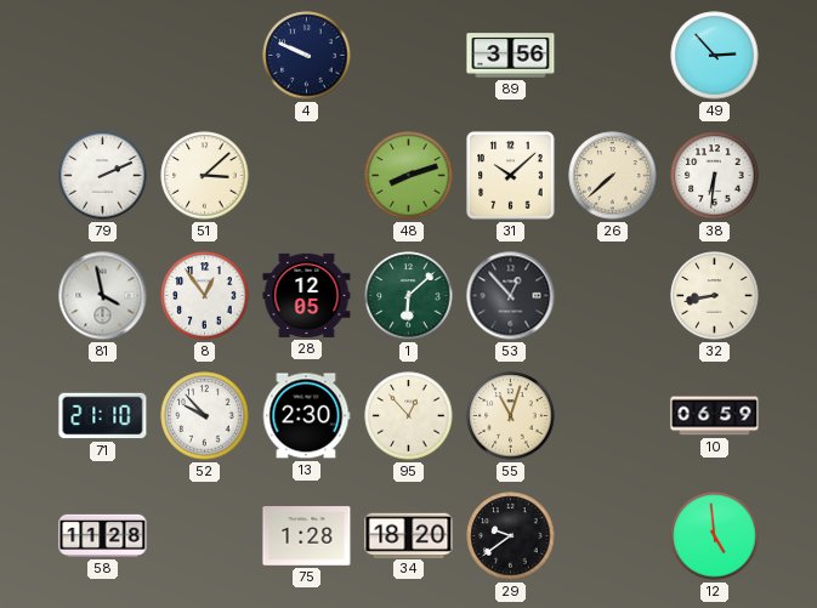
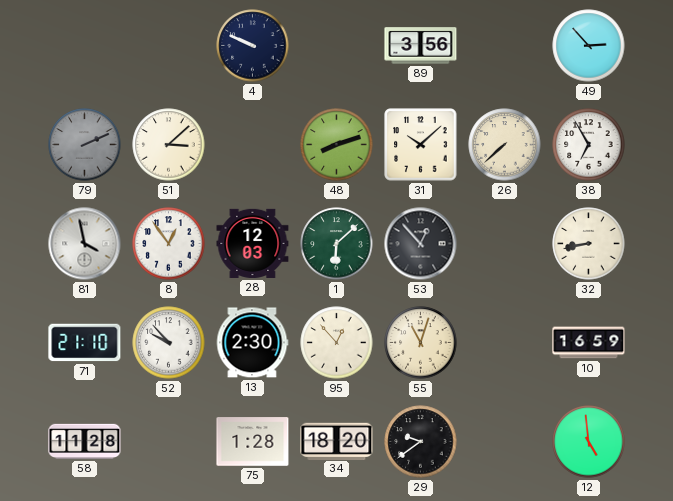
79 dial: white -> grey (85, 145)
38: 6:31 -> 6:55 (589, 145)
28: 12:05 -> 12:03 (253, 243)
10: 06:59 -> 16:59 (589, 343)
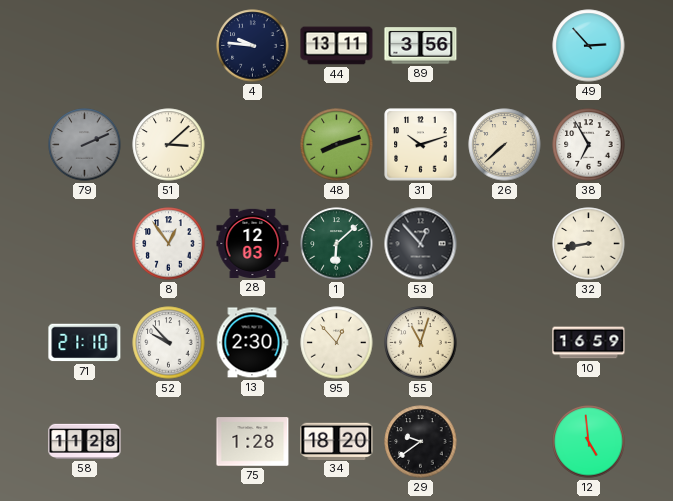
4: 9:49 -> 9:46 (253, 46)
44: none -> 13:11 (337, 46)
31: 10:08 -> 10:12 (421, 145)
81: 3:58 -> none (85, 244)
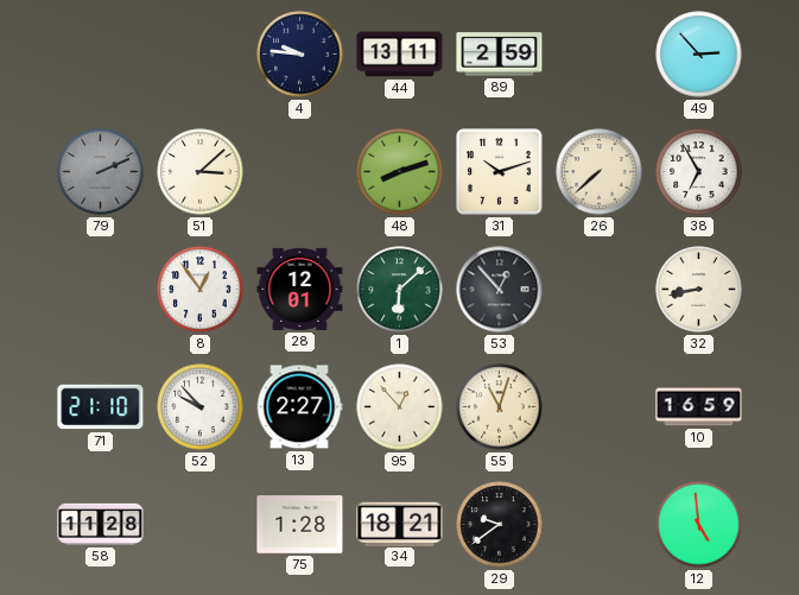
89: 3:56 -> 2:59 (500, 55)
28: 12:03 -> 12:01 (300, 289)
13: 2:30 -> 2:27 (299, 407)
34: 18:20 -> 18:21 (400, 524)
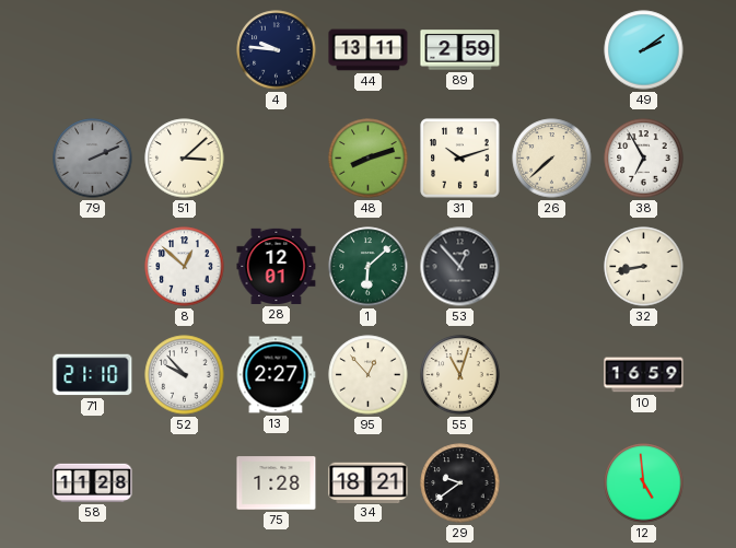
49: 2:53 -> 2:09 (644, 50)
8: 12:54 -> 12:52 (185, 267)
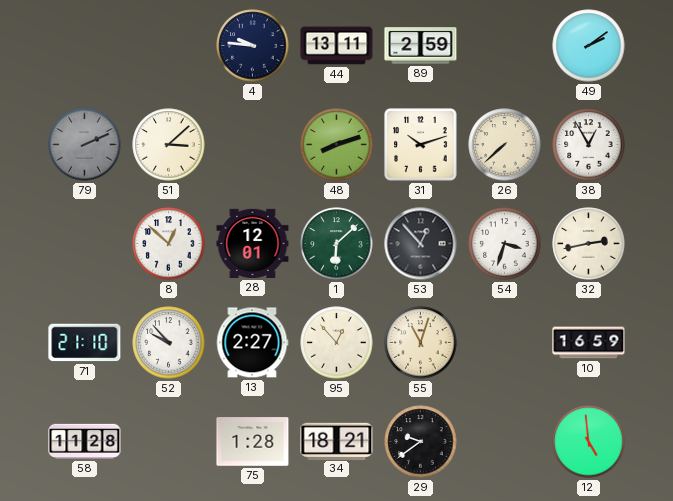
38: 6:55 -> 12:55 (589, 145)
54: none -> 3:33 (505, 244)
32: 8:43 -> 2:43 (589, 244)
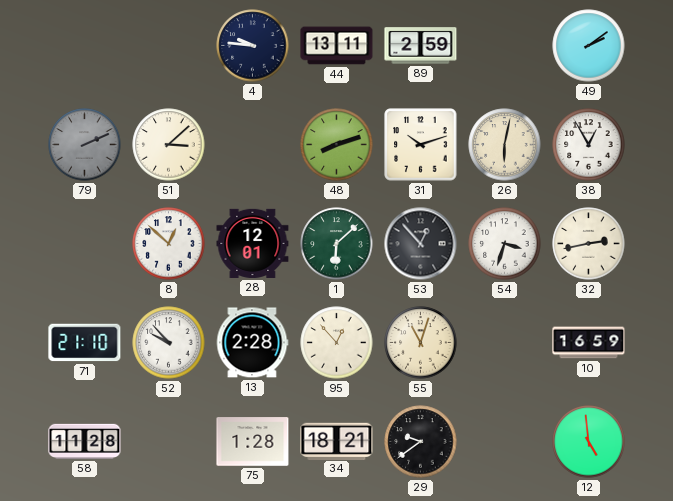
26: 7:38 -> 6:02 (505, 145)
13: 2:27 -> 2:28 (252, 343)
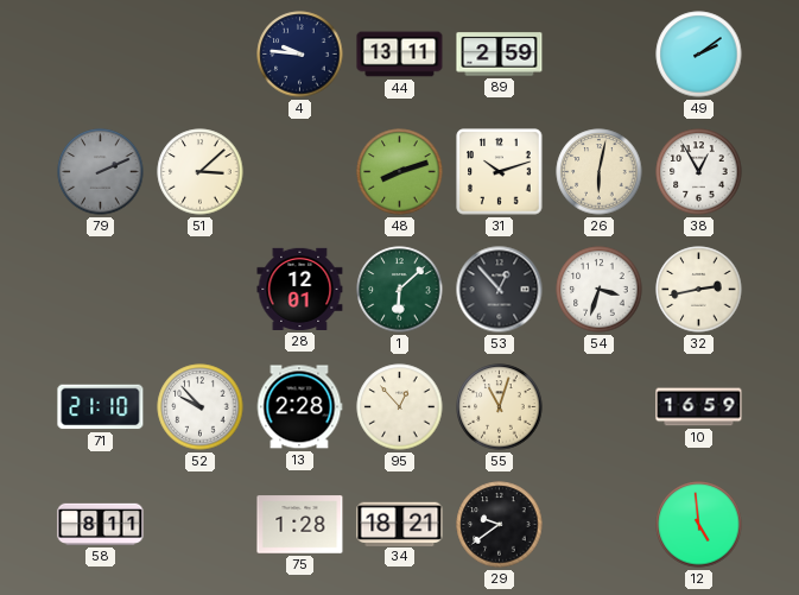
8: 12:52 -> none (169, 244)
58: 11:28 -> 8:11 (101, 524)
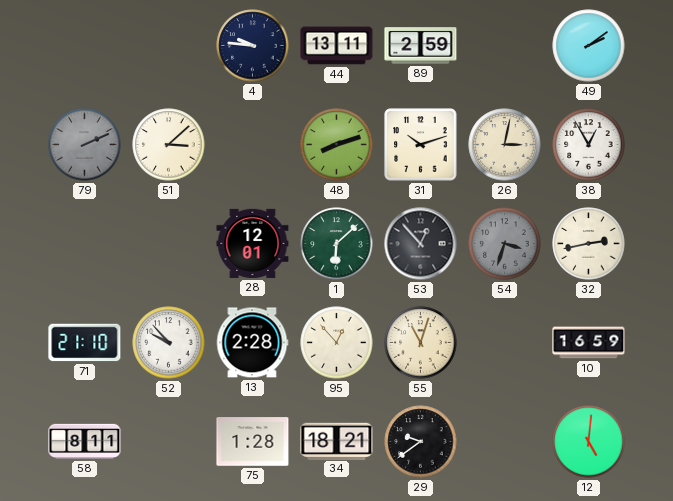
26: 6:02 -> 3:02 (505, 145)
54 dial: white -> grey (505, 244)
12: 4:59 -> 5:01 (589, 442)
